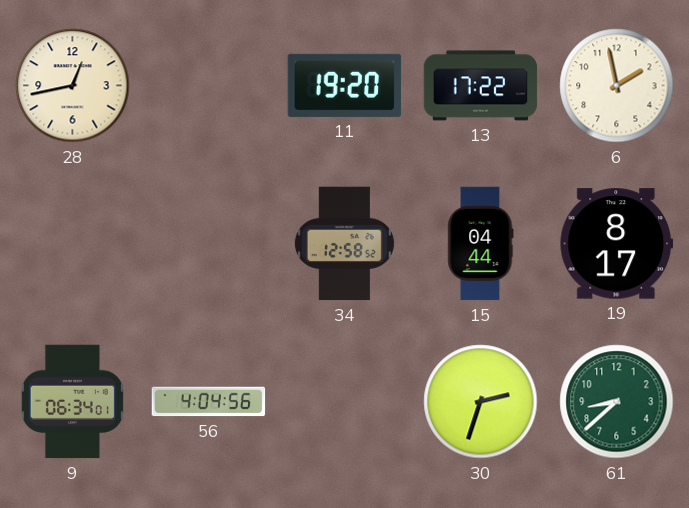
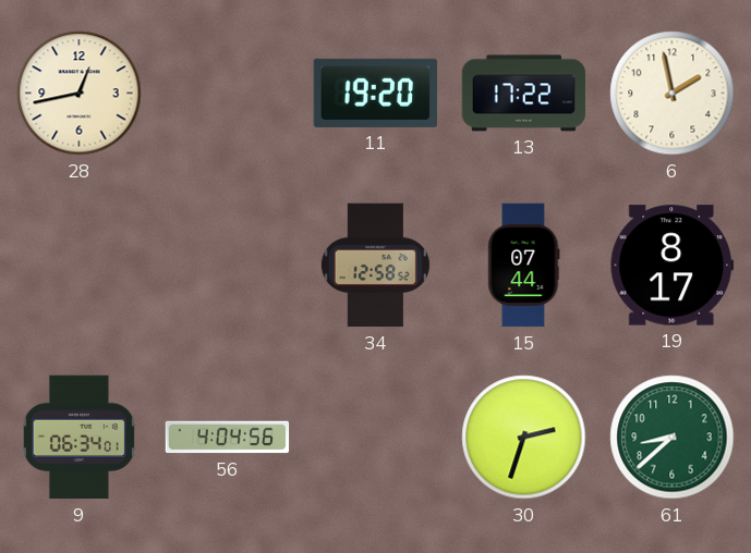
15: 04:44 -> 07:44 (524, 266)
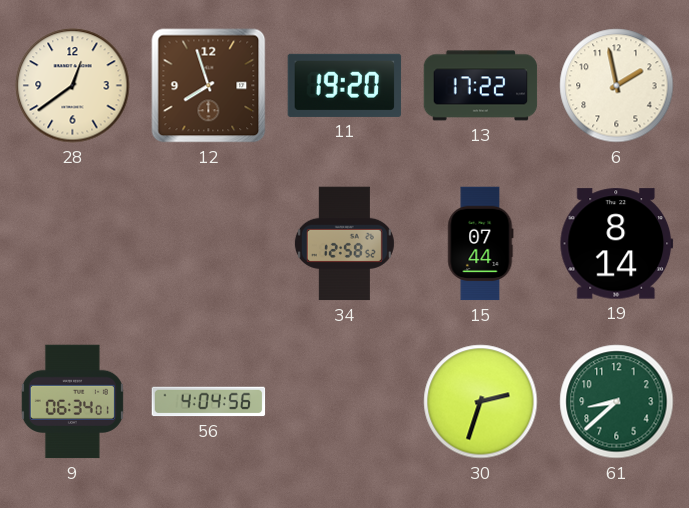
28: 12:43 -> 12:39 (73, 86)
12: none -> 7:57 (209, 86)
19: 8:17 -> 8:14 (617, 244)
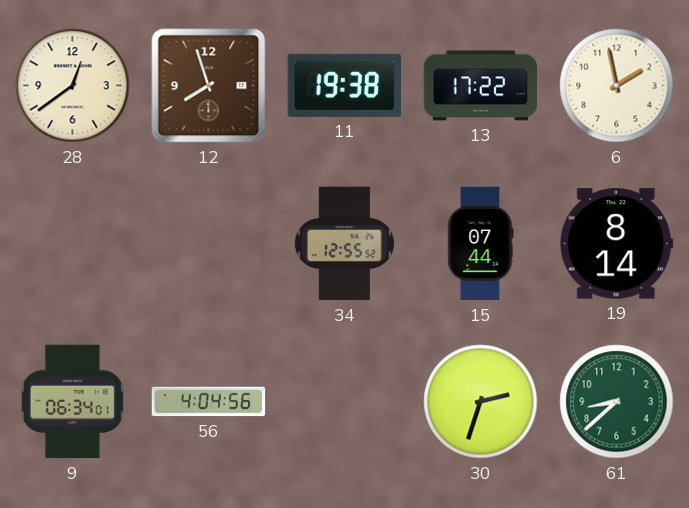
11: 19:20 -> 19:38 (345, 85)
34: 12:58 -> 12:55 (344, 244)
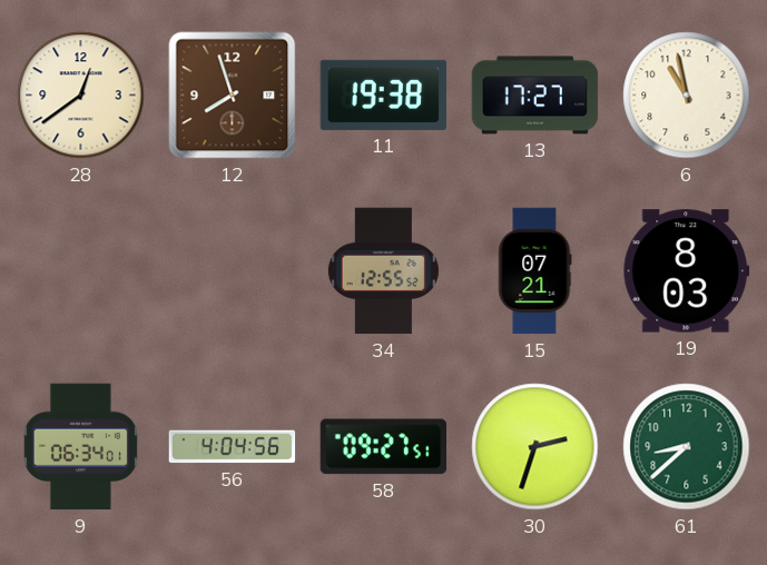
13: 17:22 -> 17:27 (535, 96)
6: 1:58 -> 10:58 (687, 96)
15: 07:44 -> 07:21 (535, 271)
19: 8:14 -> 8:03 (687, 271)
58: none -> 09:27 (384, 447)
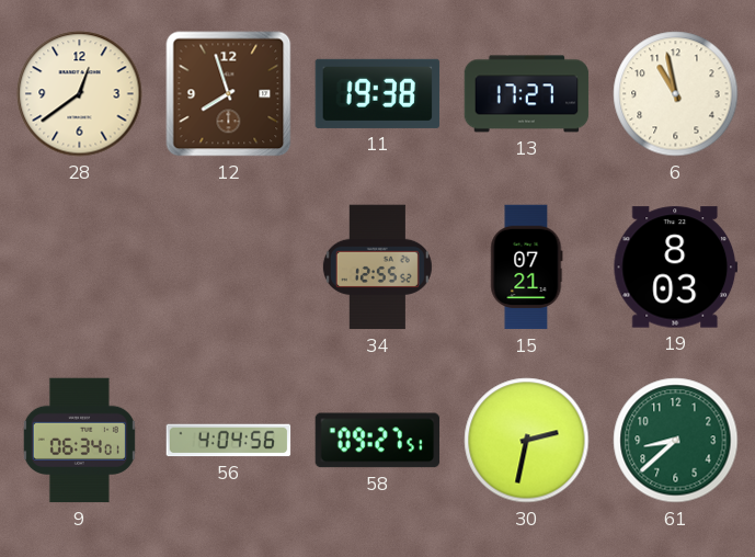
30: 2:33 -> 2:32 (527, 441)
